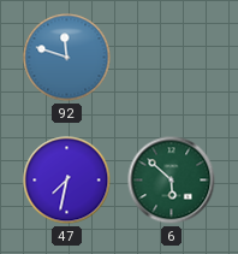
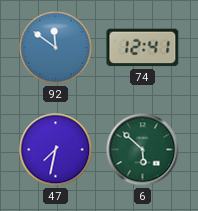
92: 11:48 -> 11:51 (56, 48)
74: none -> 12:41 (143, 48)
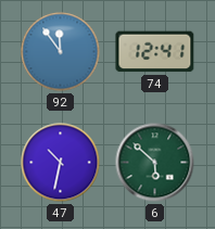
92: 11:51 -> 11:54 (61, 52)
47: 7:32 -> 10:32 (61, 163)
